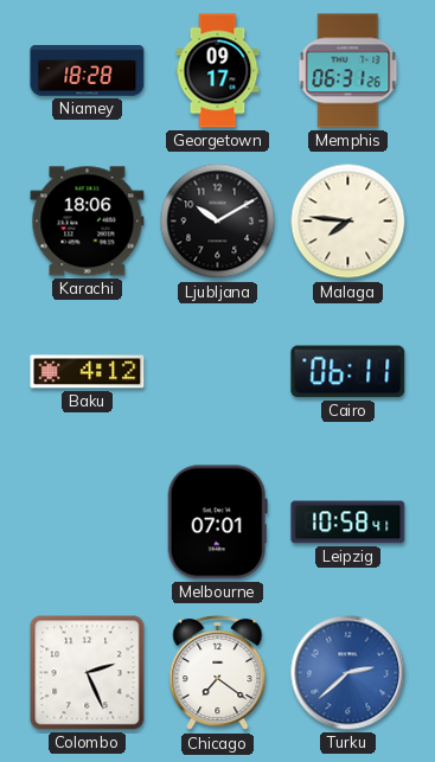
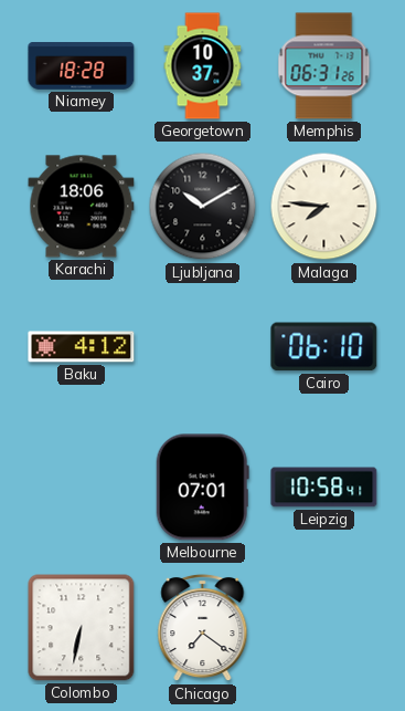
Georgetown: 09:17 -> 10:37 (203, 66)
Cairo: 06:11 -> 06:10 (324, 347)
Colombo: 2:26 -> 6:32 (82, 628)
Turku: 2:38 -> none (348, 673)
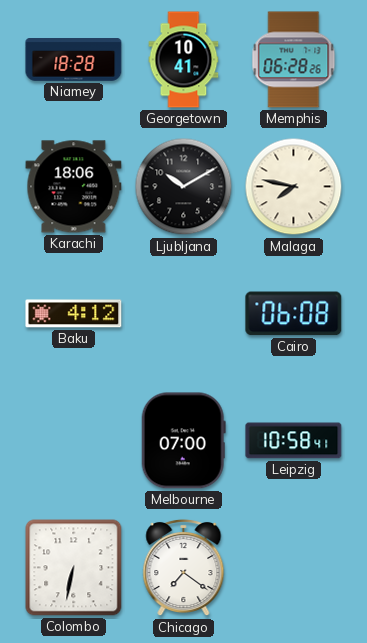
Georgetown: 10:37 -> 10:41 (184, 60)
Memphis: 06:31 -> 06:28 (294, 60)
Malaga: 7:46 -> 7:47 (294, 187)
Cairo: 06:10 -> 06:08 (294, 314)
Melbourne: 07:01 -> 07:00 (183, 441)
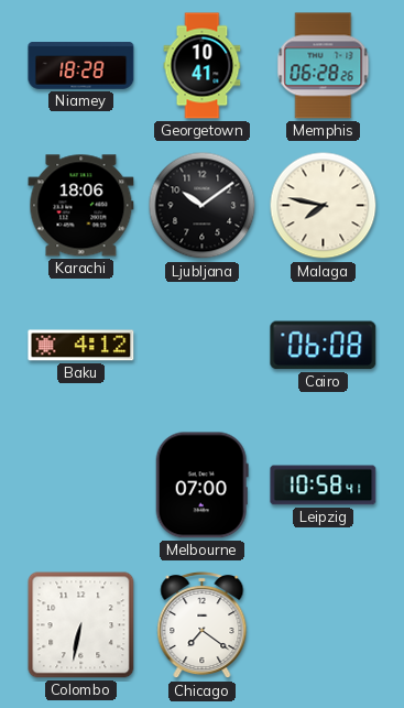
Ljubljana: 10:10 -> 10:09 (203, 206)
